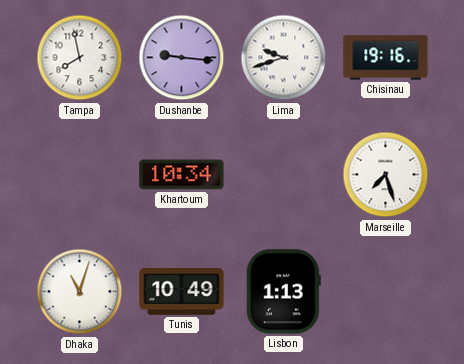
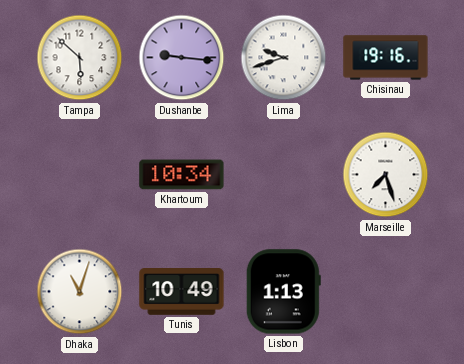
Tampa: 7:58 -> 5:52 (80, 58)
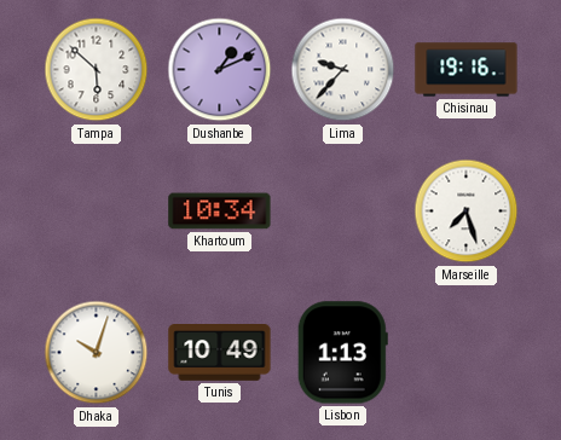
Dushanbe: 9:16 -> 1:11 (220, 70)
Lima: 9:42 -> 9:37 (343, 70)
Dhaka: 11:03 -> 10:03 (97, 353)
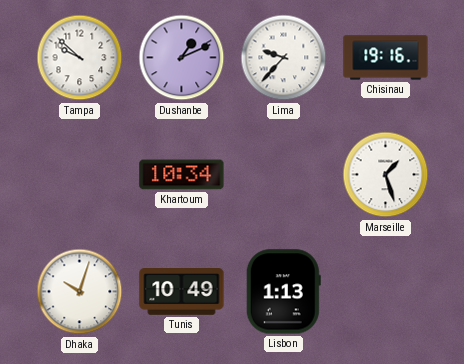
Tampa: 5:52 -> 9:52 (80, 58)
Marseille: 7:27 -> 1:27 (386, 175)
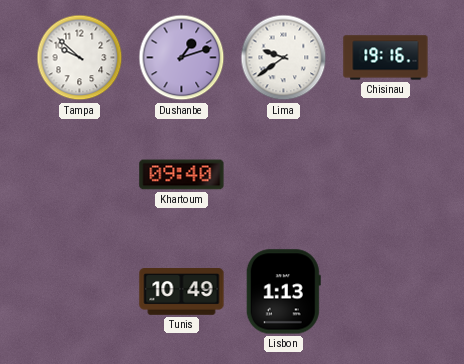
Dushanbe: 1:11 -> 1:12 (182, 58)
Lima: 9:37 -> 9:39 (284, 58)
Khartoum: 10:34 -> 09:40 (182, 175)
Marseille: 1:27 -> none (386, 175)
Dhaka: 10:03 -> none (80, 292)
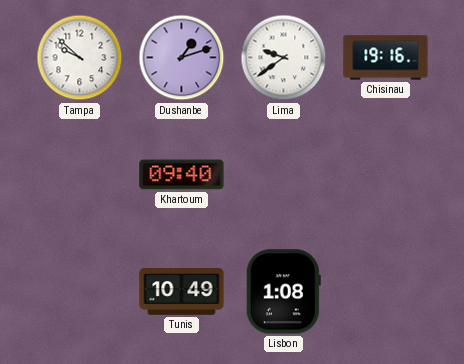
Lisbon: 1:13 -> 1:08 (283, 292)
